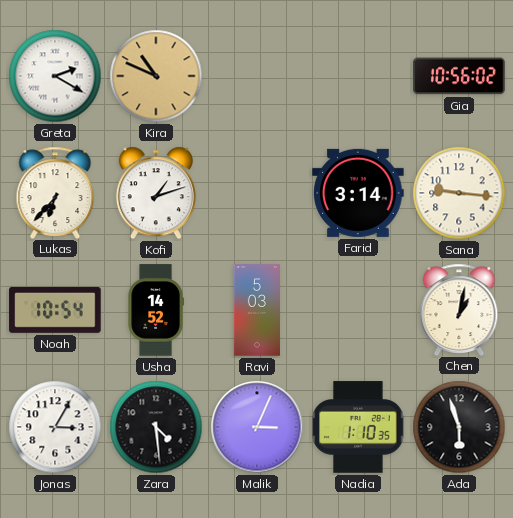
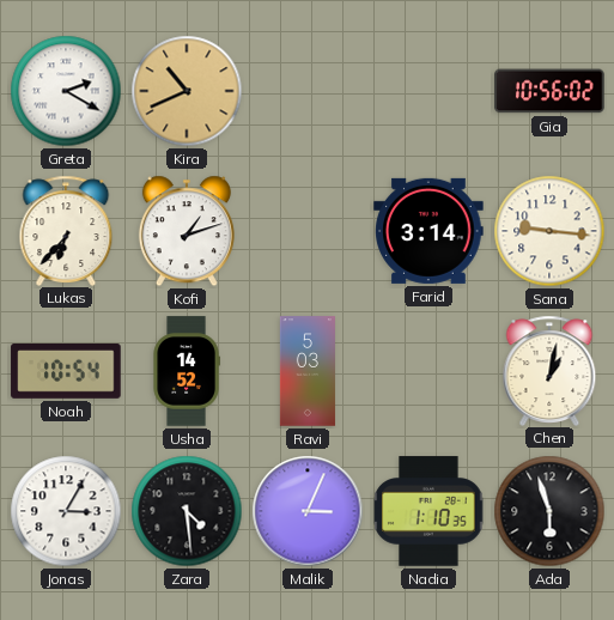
Kira: 10:49 -> 10:41 (187, 91)
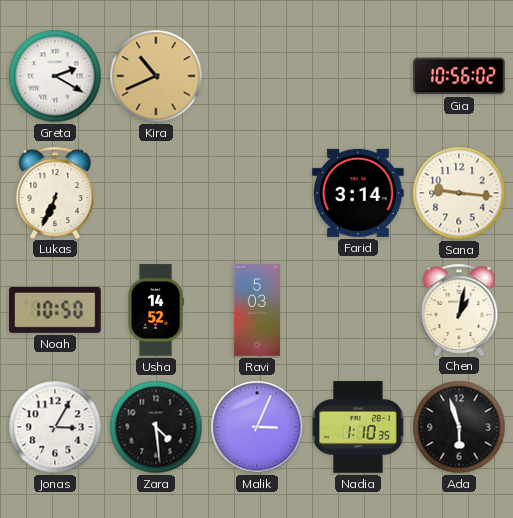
Lukas: 6:37 -> 6:34 (55, 192)
Kofi: 1:12 -> none (187, 231)
Noah: 10:54 -> 10:50 (55, 310)
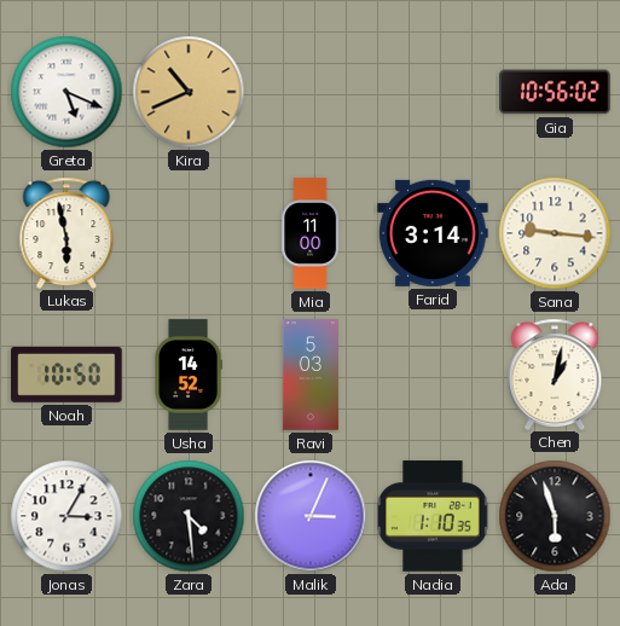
Greta: 2:20 -> 5:19 (66, 92)
Lukas: 6:34 -> 5:58 (66, 232)
Mia: none -> 11:00 (311, 233)
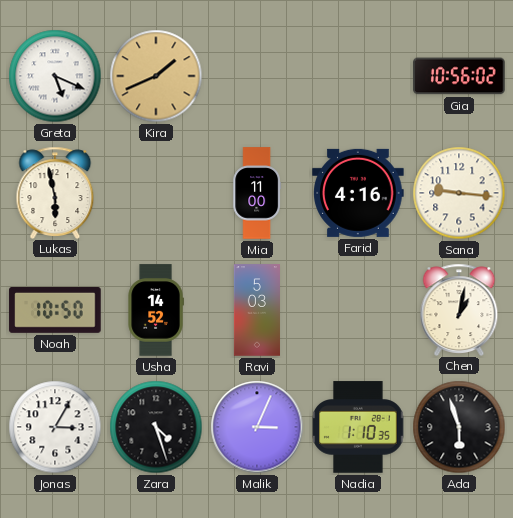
Kira: 10:41 -> 1:41 (156, 76)
Farid: 3:14 -> 4:16 (358, 193)
Zara: 4:29 -> 4:27 (156, 427)
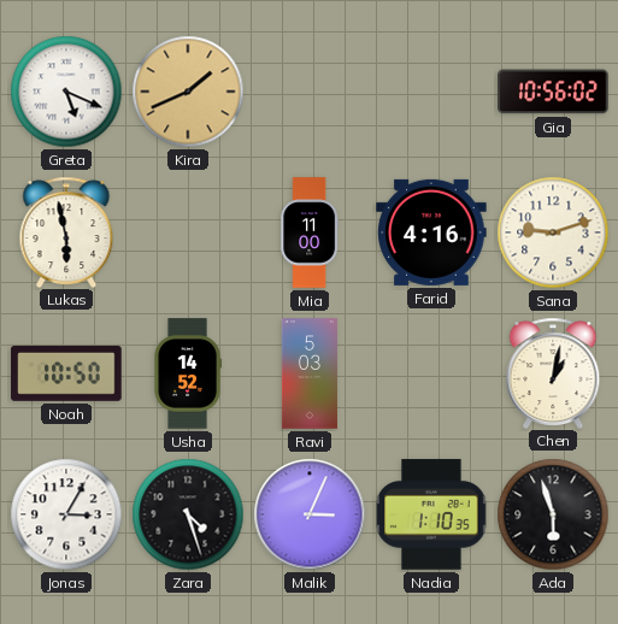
Sana: 9:16 -> 9:12 (553, 232)
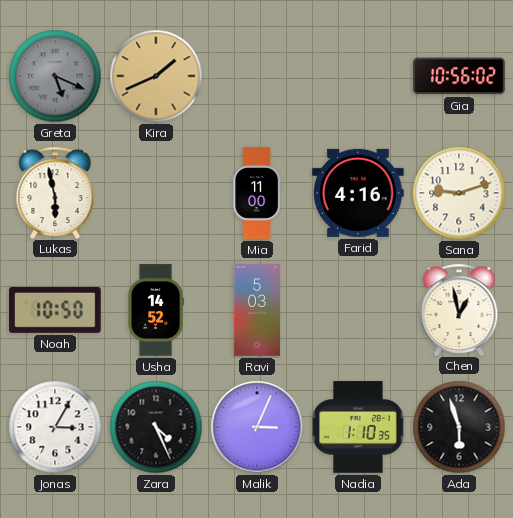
Greta dial: white -> grey (55, 76)
Chen: 1:02 -> 12:58 (459, 309)
Zara: 4:27 -> 4:26 (156, 427)
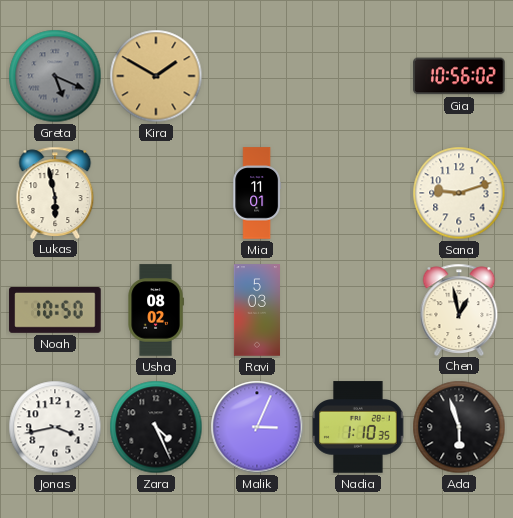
Kira: 1:41 -> 1:50 (156, 76)
Mia: 11:00 -> 11:01 (257, 193)
Farid: 4:16 -> none (358, 193)
Usha: 14:52 -> 08:02 (156, 310)
Jonas: 3:05 -> 3:43 (55, 427)
